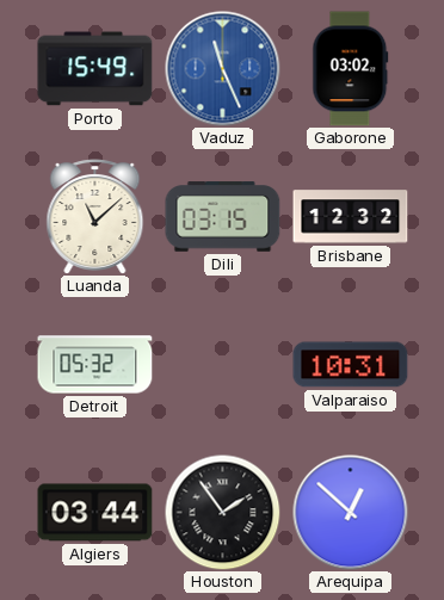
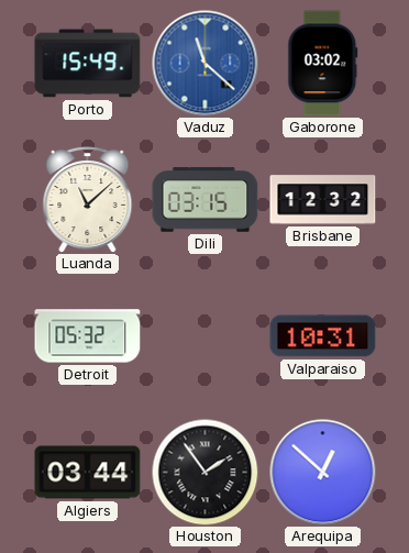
Vaduz: 11:26 -> 11:22 (206, 64)
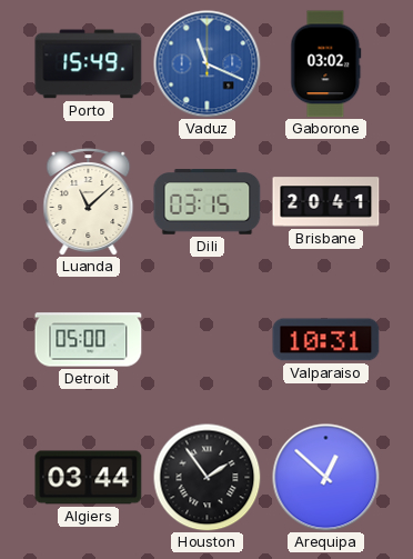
Vaduz: 11:22 -> 11:19 (208, 64)
Brisbane: 12:32 -> 20:41 (326, 202)
Detroit: 05:32 -> 05:00 (89, 340)
